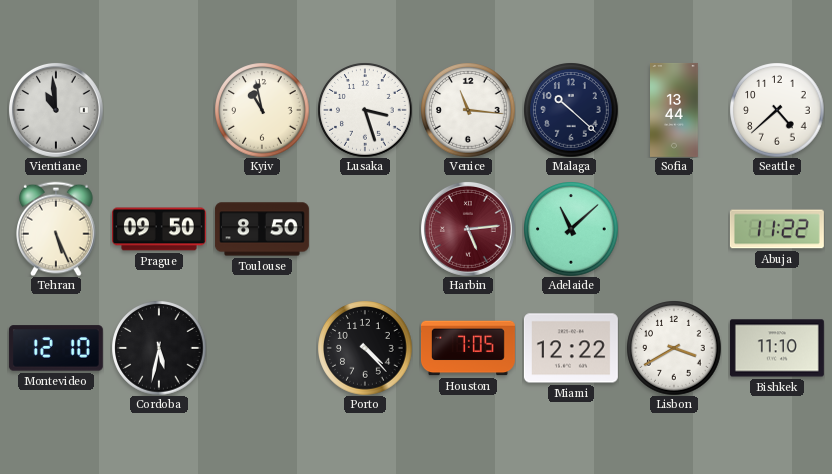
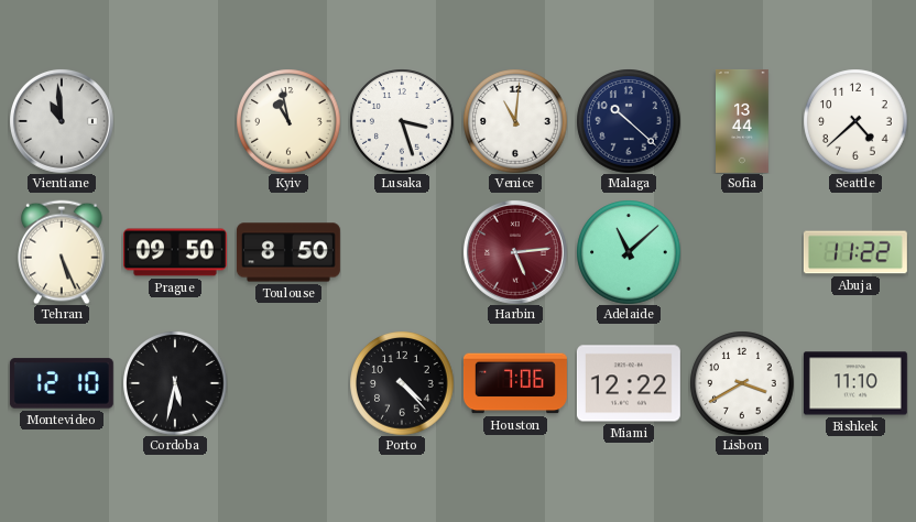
Venice: 11:16 -> 11:01 (515, 121)
Houston: 7:05 -> 7:06 (515, 383)
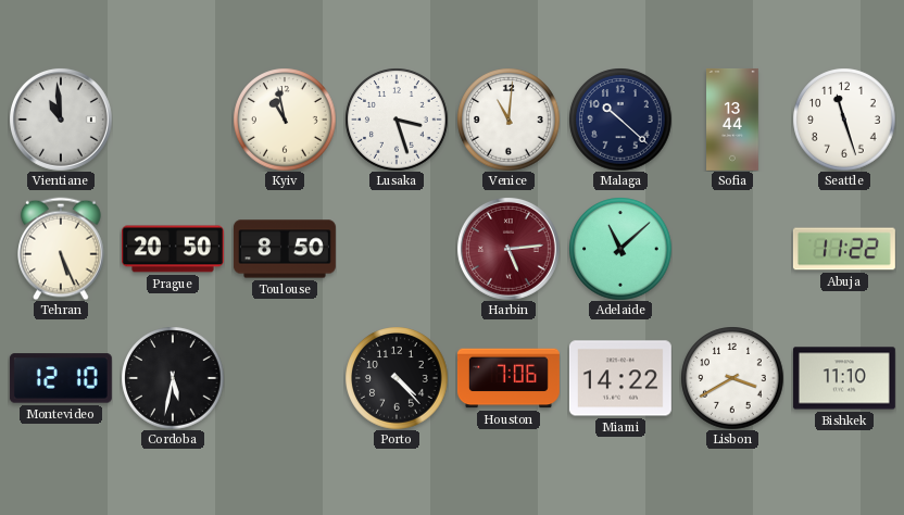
Seattle: 4:38 -> 11:27 (844, 120)
Prague: 09:50 -> 20:50 (173, 249)
Miami: 12:22 -> 14:22 (620, 378)
